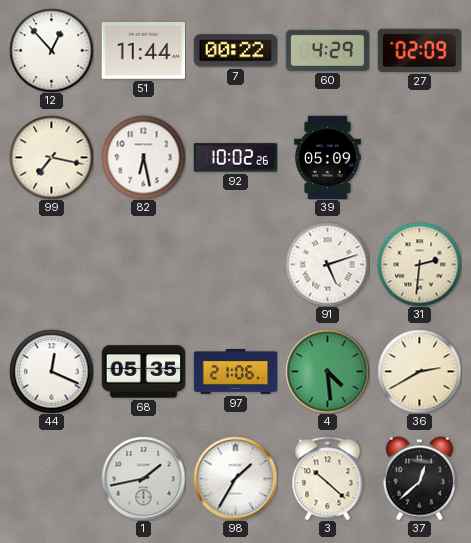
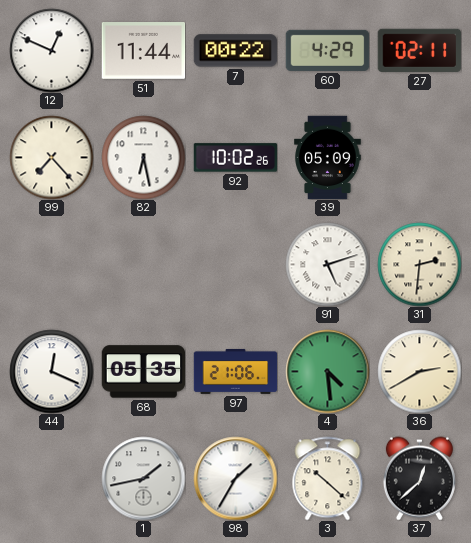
12: 12:53 -> 12:49 (51, 50)
27: 02:09 -> 02:11 (419, 50)
99: 7:17 -> 7:23 (51, 157)
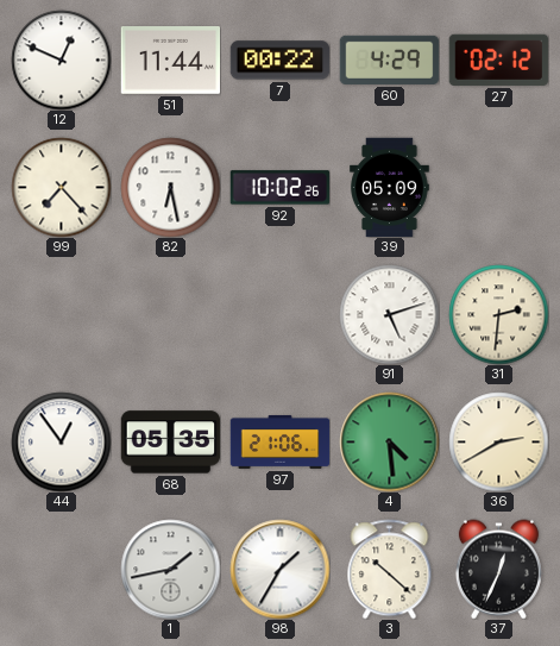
27: 02:11 -> 02:12 (498, 59)
44: 12:19 -> 12:54 (61, 441)
37: 12:38 -> 12:34 (498, 569)
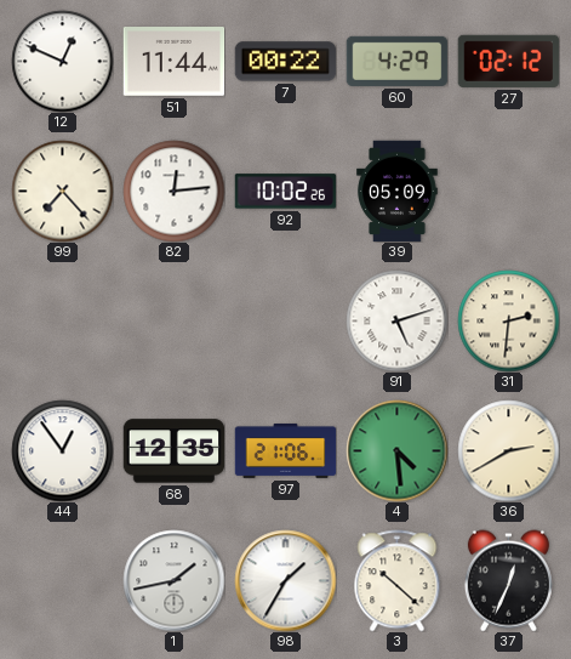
82: 6:28 -> 12:14 (173, 191)
68: 05:35 -> 12:35 (173, 451)
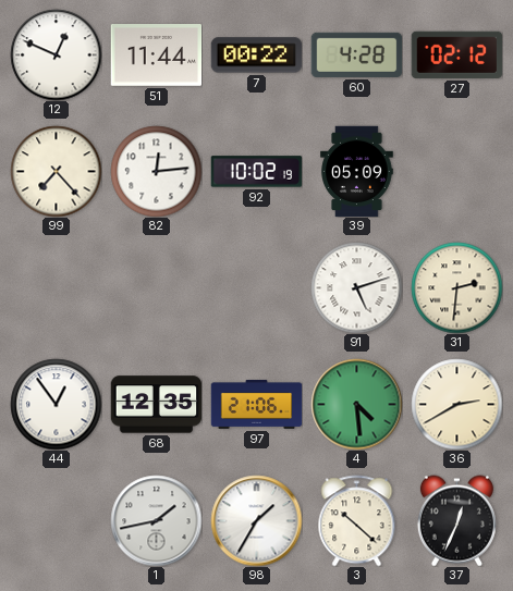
60: 4:29 -> 4:28 (356, 54)
92: 10:02:26 -> 10:02:19 (256, 172)
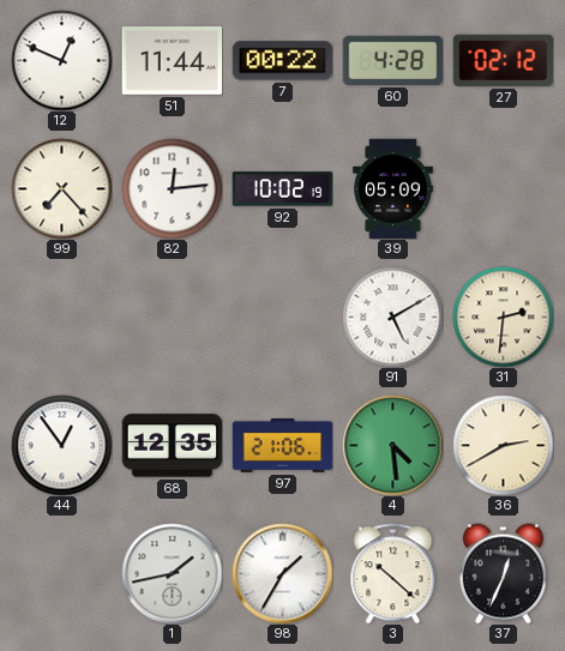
91: 5:12 -> 5:10 (392, 317)
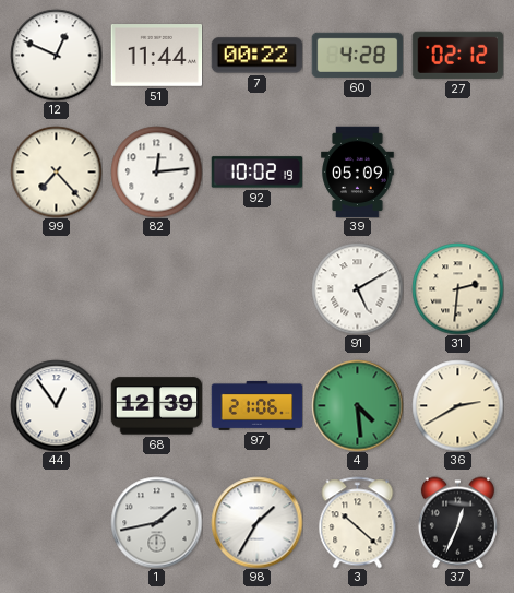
68: 12:35 -> 12:39 (156, 406)
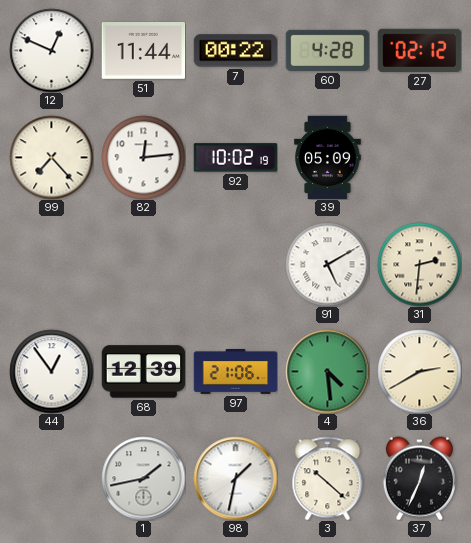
98: 1:35 -> 1:32 (235, 478)
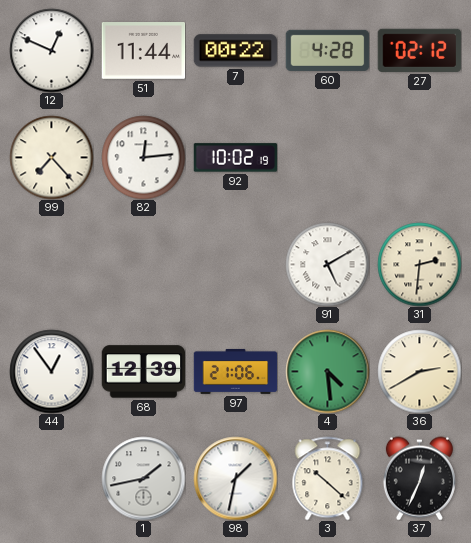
39: 05:09 -> none (328, 157)
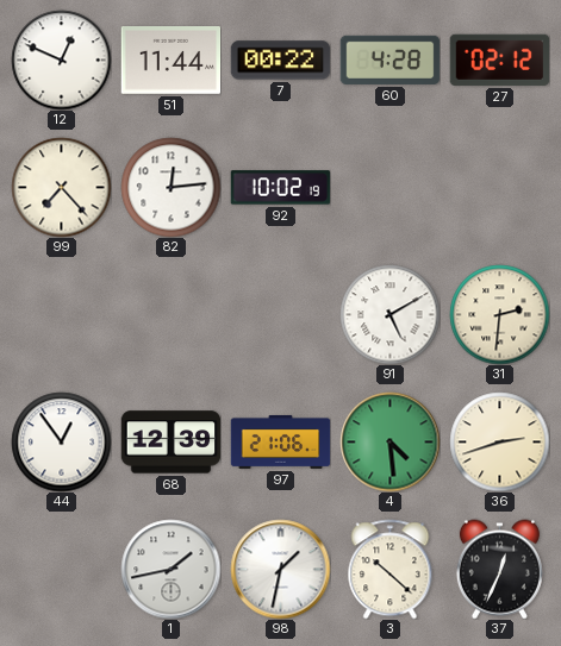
36: 2:40 -> 2:42 (499, 441)
